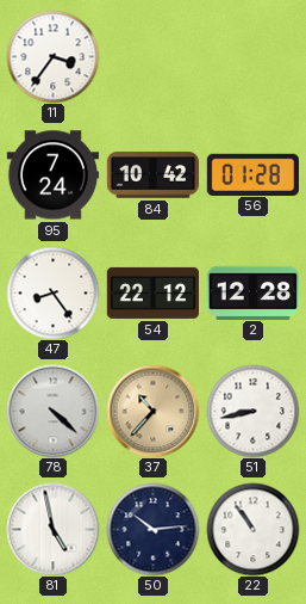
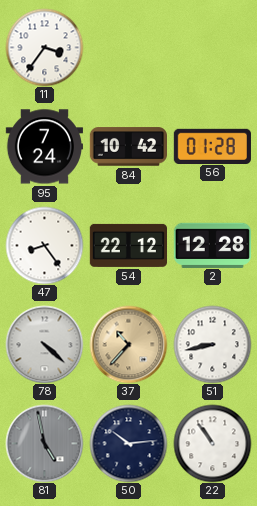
81 dial: white -> grey (44, 443)
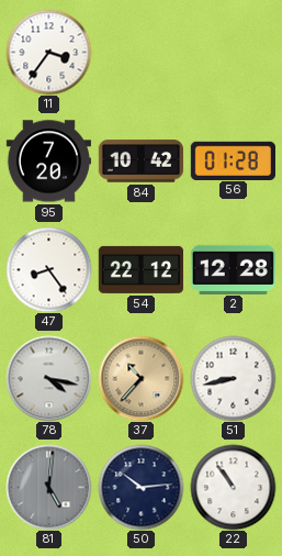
95: 7:24 -> 7:20 (48, 162)
78: 4:22 -> 4:17 (48, 378)
81: 4:58 -> 5:01 (48, 487)
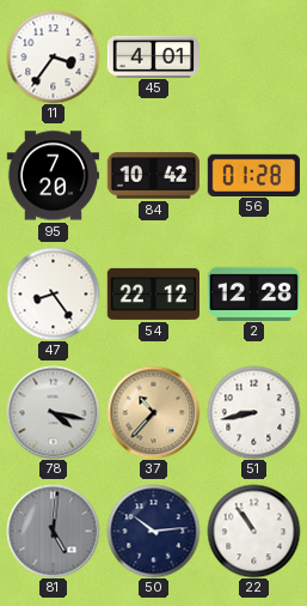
45: none -> 4:01 (153, 56)
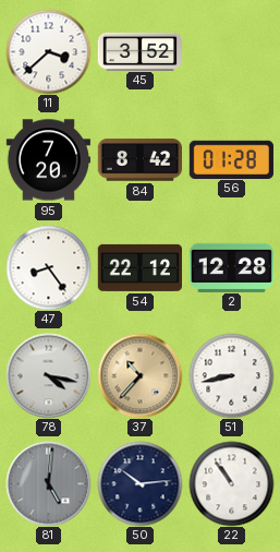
11: 3:36 -> 3:38 (48, 51)
45: 4:01 -> 3:52 (139, 51)
84: 10:42 -> 8:42 (139, 160)
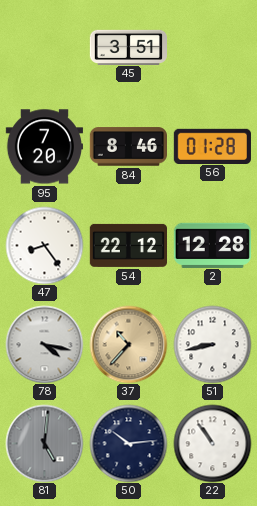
11: 3:38 -> none (48, 51)
45: 3:52 -> 3:51 (128, 47)
84: 8:42 -> 8:46 (128, 147)
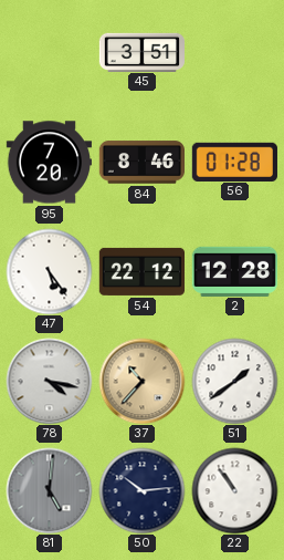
47: 8:24 -> 5:24 (49, 271)
51: 8:43 -> 1:39 (234, 381)
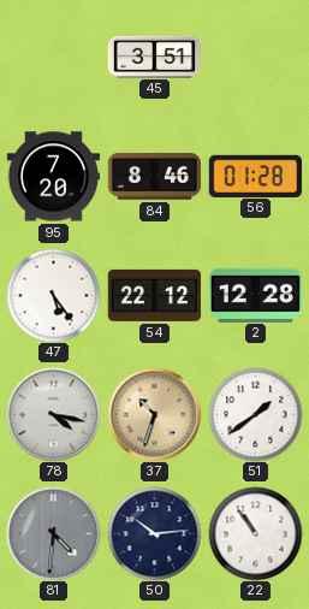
37: 10:37 -> 10:33 (154, 414)
81: 5:01 -> 4:31 (53, 533)
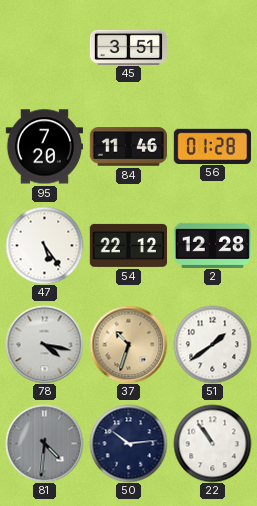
84: 8:46 -> 11:46 (128, 147)
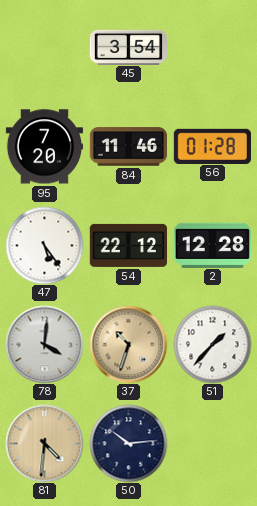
45: 3:51 -> 3:54 (128, 47)
78: 4:17 -> 4:01 (44, 344)
51: 1:39 -> 1:37 (212, 344)
81 dial: grey -> champagne (44, 443)
22: 10:54 -> none (212, 443)
